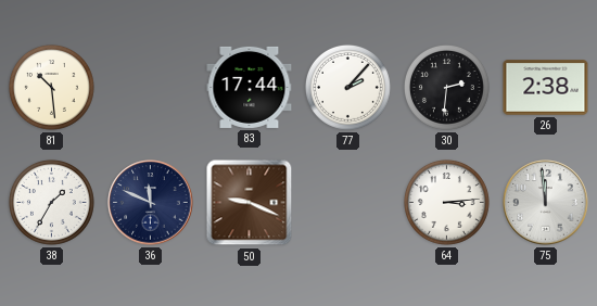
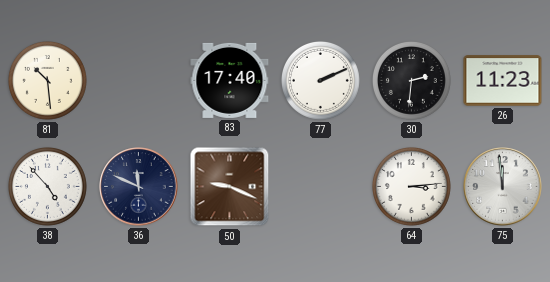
83: 17:44 -> 17:40 (230, 80)
77: 2:07 -> 2:11 (320, 80)
26: 2:38 -> 11:23 (503, 81)
38: 1:35 -> 4:53 (47, 186)
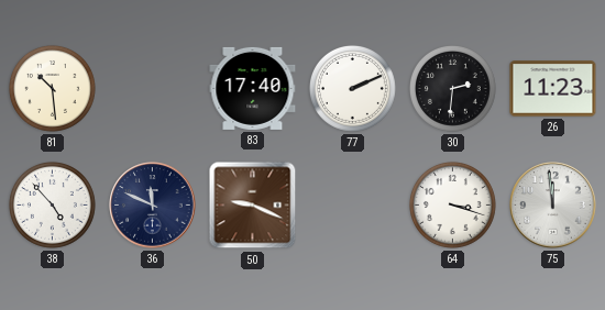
64: 3:14 -> 3:18 (452, 204)
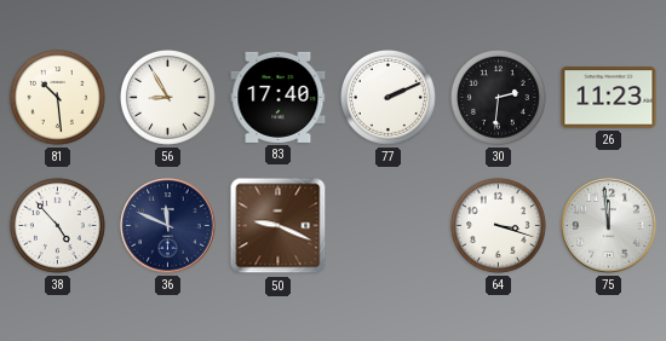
56: none -> 8:55 (167, 97)
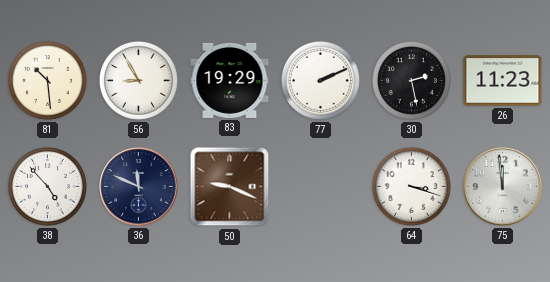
83: 17:40 -> 19:29 (230, 80)
30: 2:31 -> 2:28 (411, 80)
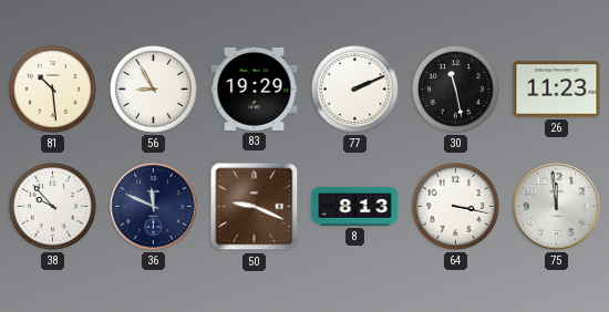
30: 2:28 -> 11:28 (455, 89)
38: 4:53 -> 9:53 (52, 206)
8: none -> 8:13 (355, 207)
64: 3:18 -> 3:17 (455, 206)
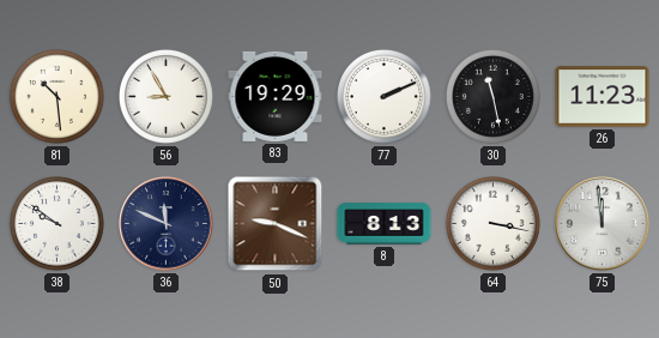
38: 9:53 -> 9:51 (56, 223)
